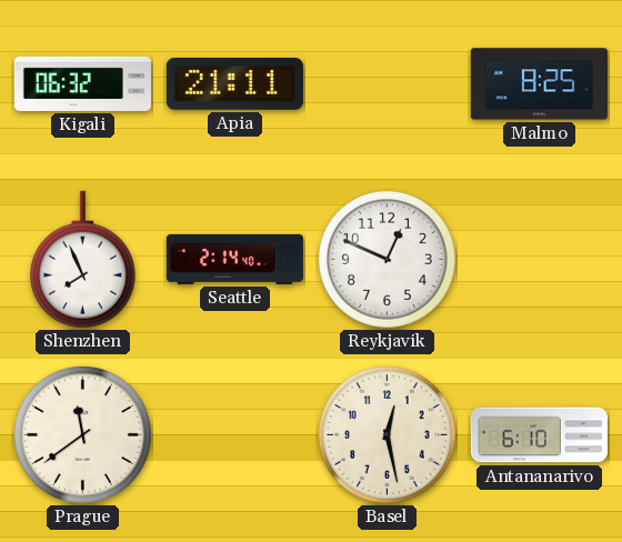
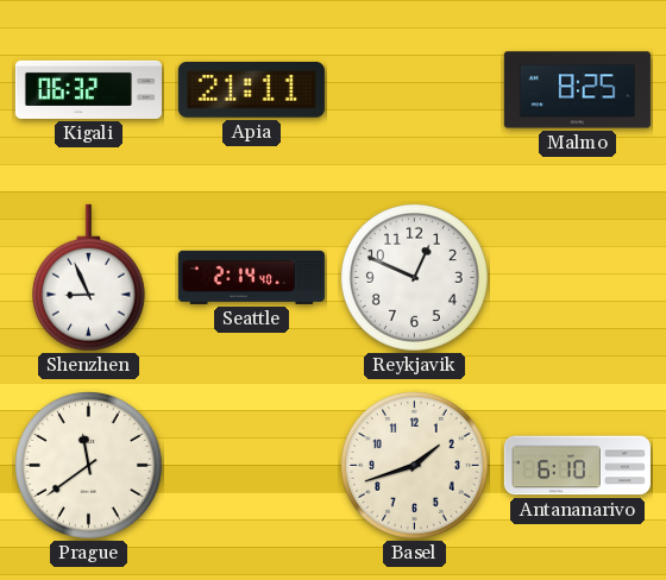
Shenzhen: 7:56 -> 8:56 (88, 278)
Basel: 12:28 -> 1:42 (415, 466)
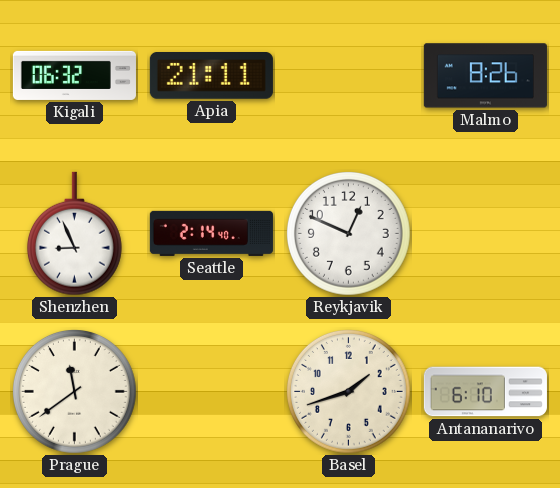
Malmo: 8:25 -> 8:26 (485, 76)
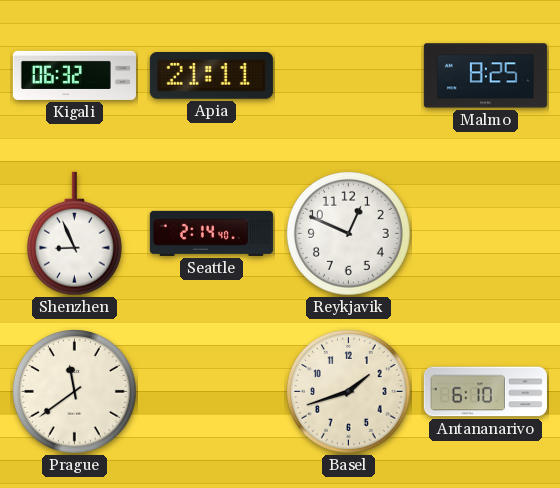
Malmo: 8:26 -> 8:25 (485, 76)
